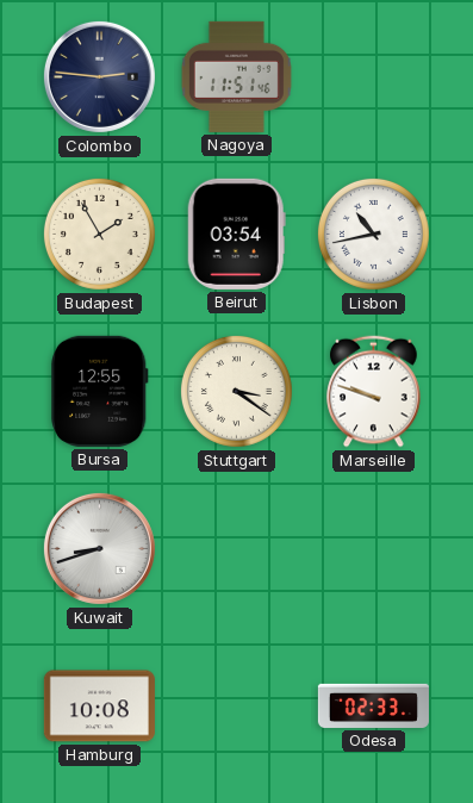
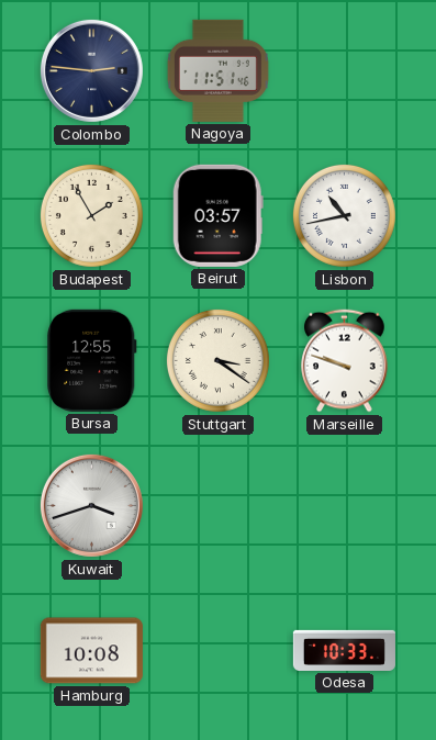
Beirut: 03:54 -> 03:57 (217, 215)
Kuwait: 8:42 -> 3:42 (91, 505)
Odesa: 02:33 -> 10:33 (344, 650)
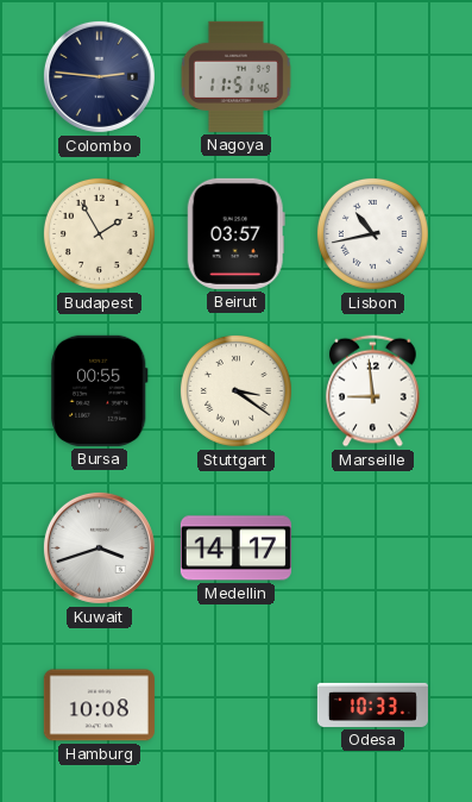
Bursa: 12:55 -> 00:55 (100, 390)
Marseille: 9:48 -> 8:59 (373, 391)
Medellin: none -> 14:17 (235, 549)
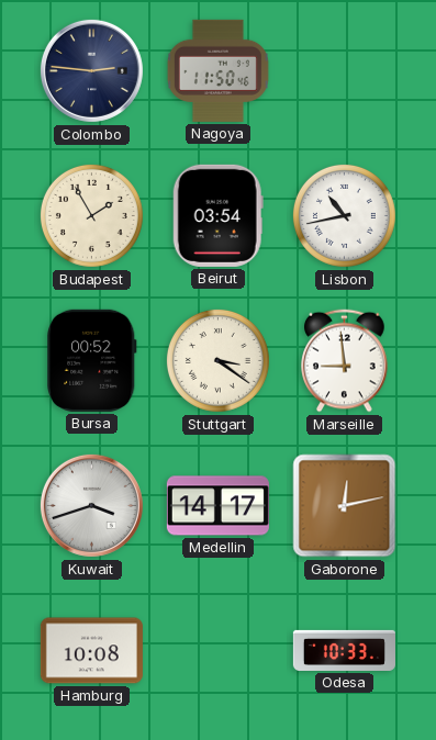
Nagoya: 11:51 -> 11:50 (217, 70)
Beirut: 03:57 -> 03:54 (217, 215)
Bursa: 00:55 -> 00:52 (92, 360)
Gaborone: none -> 12:13 (345, 506)
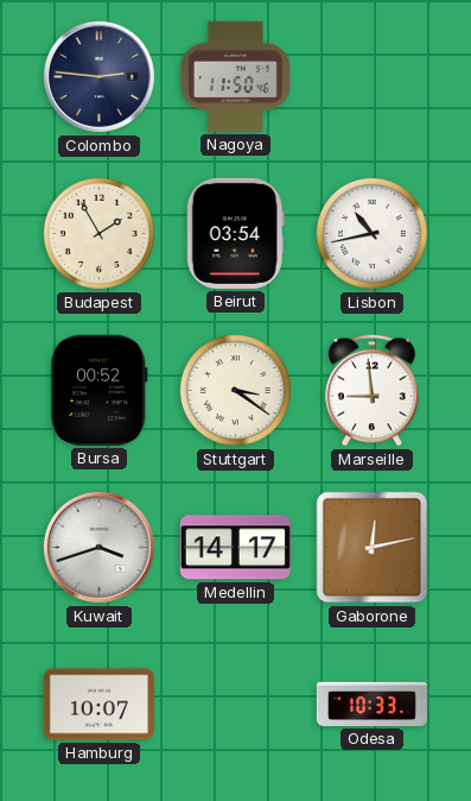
Hamburg: 10:08 -> 10:07 (98, 705)
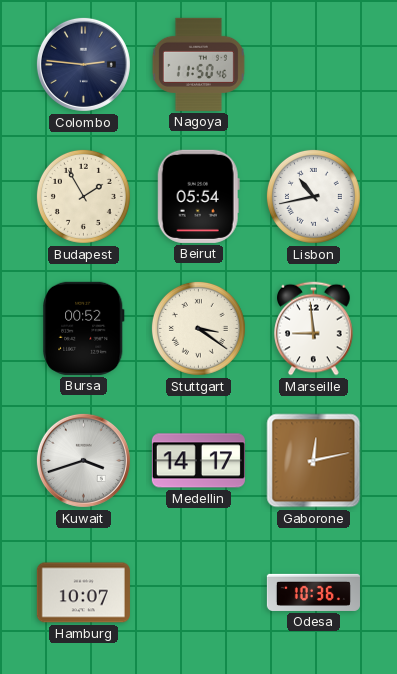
Beirut: 03:54 -> 05:54 (198, 196)
Odesa: 10:33 -> 10:36 (313, 592)
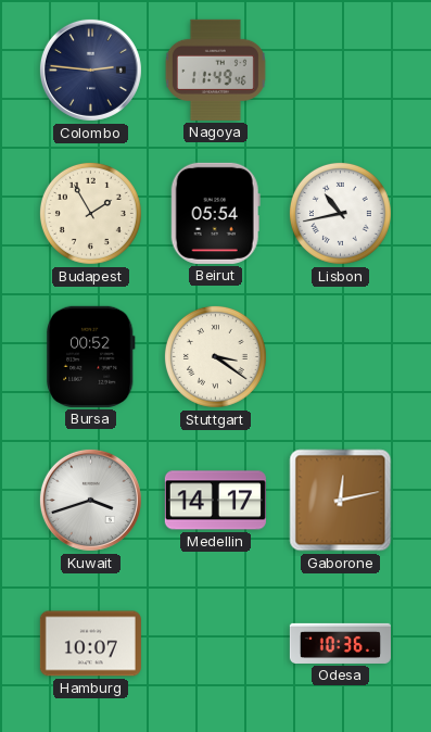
Nagoya: 11:50 -> 11:49 (215, 70)
Marseille: 8:59 -> none (314, 329)
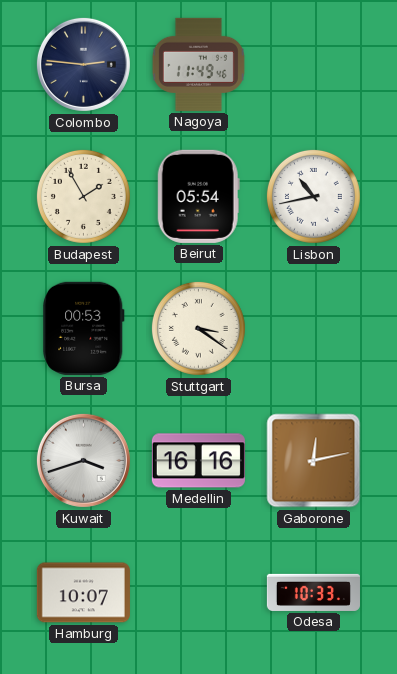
Bursa: 00:52 -> 00:53 (84, 328)
Medellin: 14:17 -> 16:16 (198, 461)
Odesa: 10:36 -> 10:33 (313, 592)
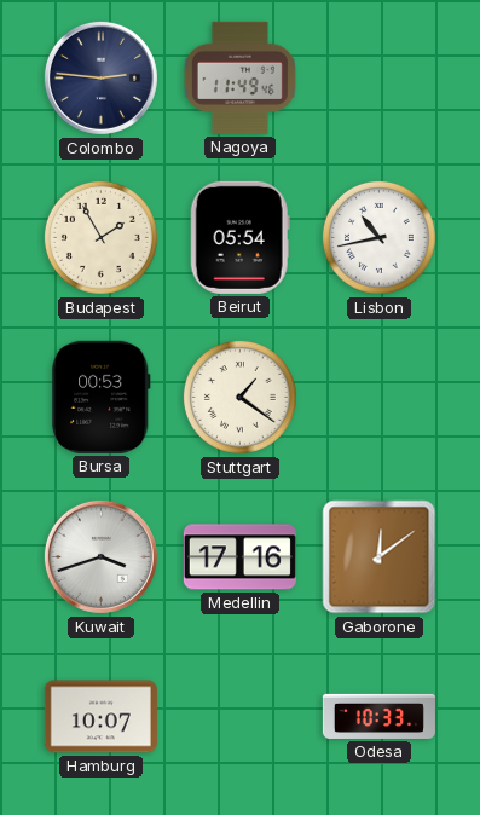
Stuttgart: 3:21 -> 1:21 (239, 397)
Medellin: 16:16 -> 17:16 (239, 557)
Gaborone: 12:13 -> 12:09 (380, 557)
